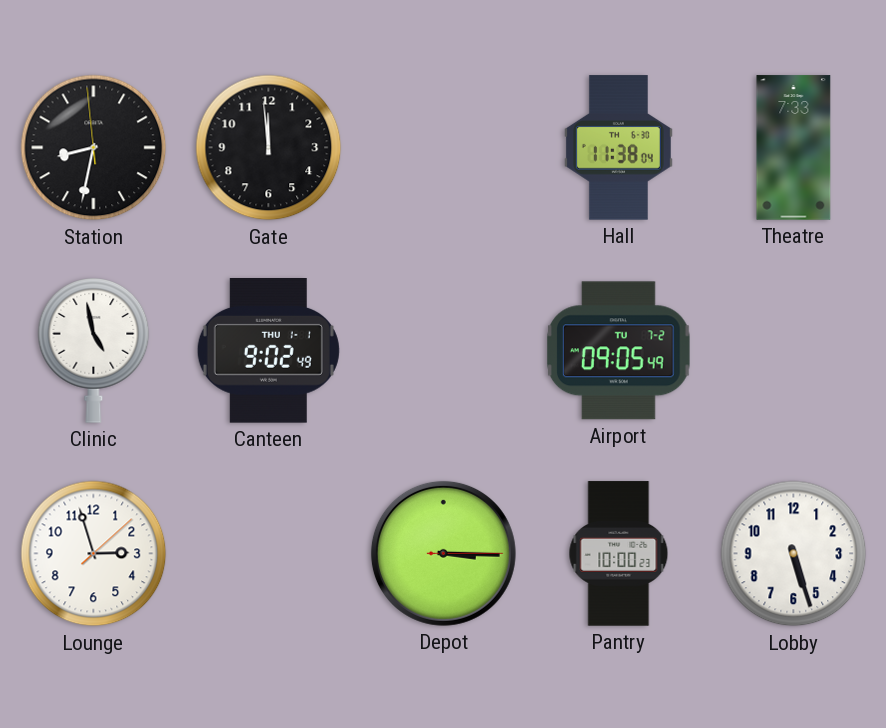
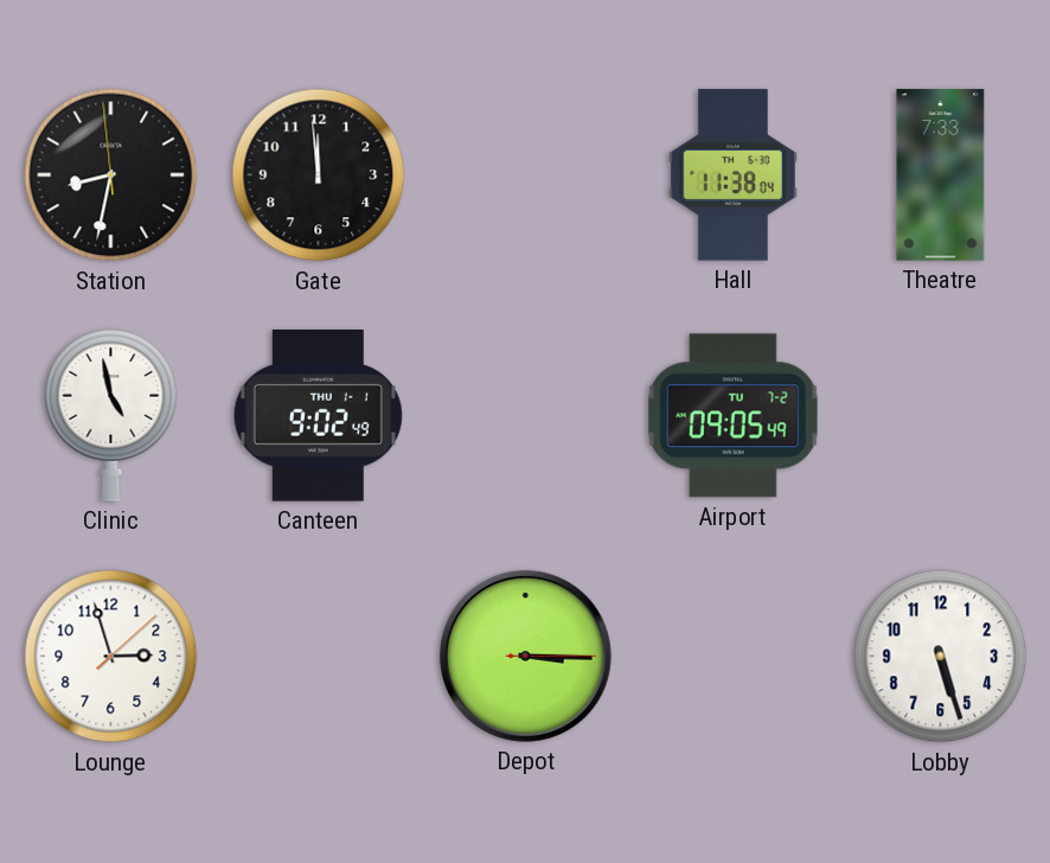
Pantry: 10:00 -> none (619, 554)
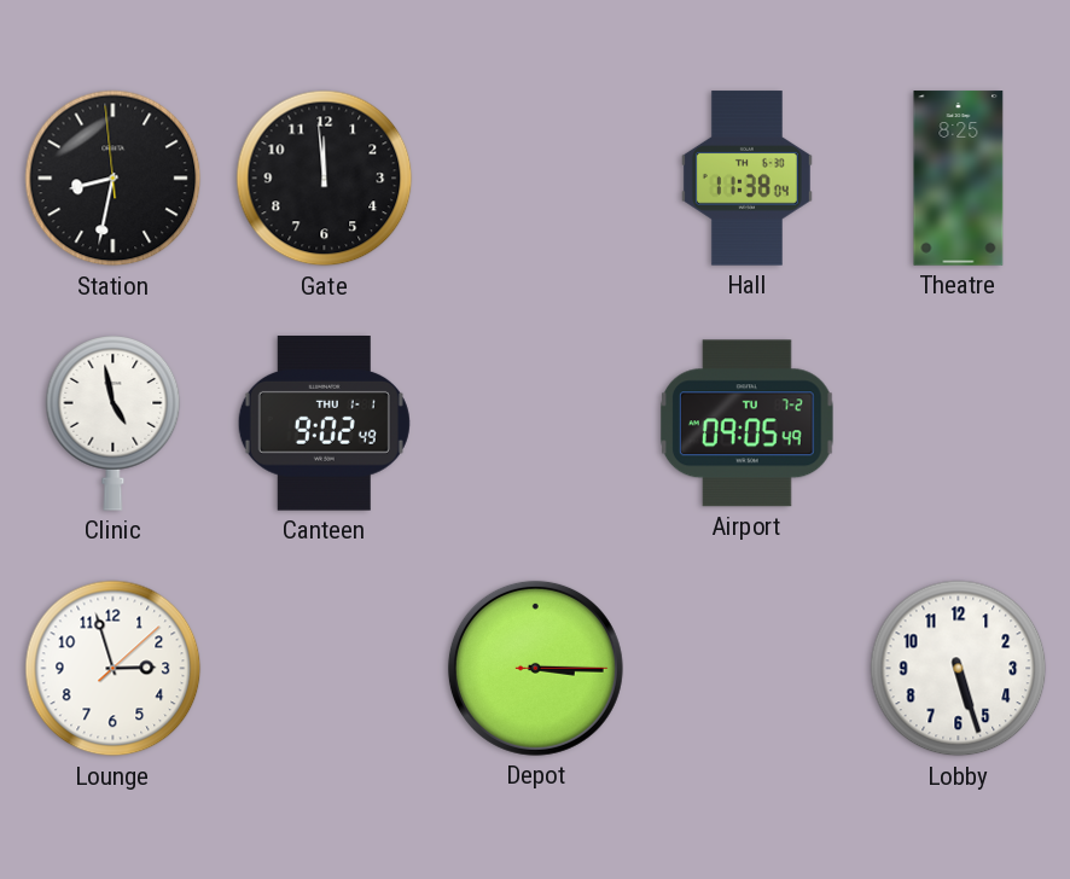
Theatre: 7:33 -> 8:25 (959, 179)
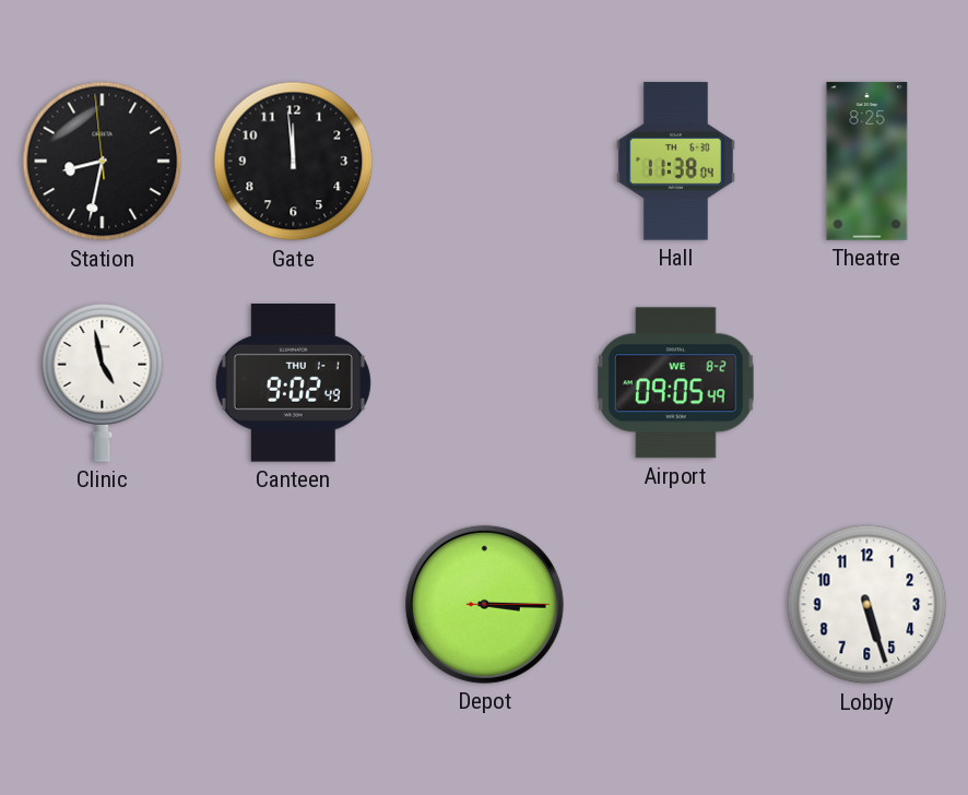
Airport date: TU 7-2 -> WE 8-2 (676, 383)
Lounge: 2:57 -> none (114, 669)
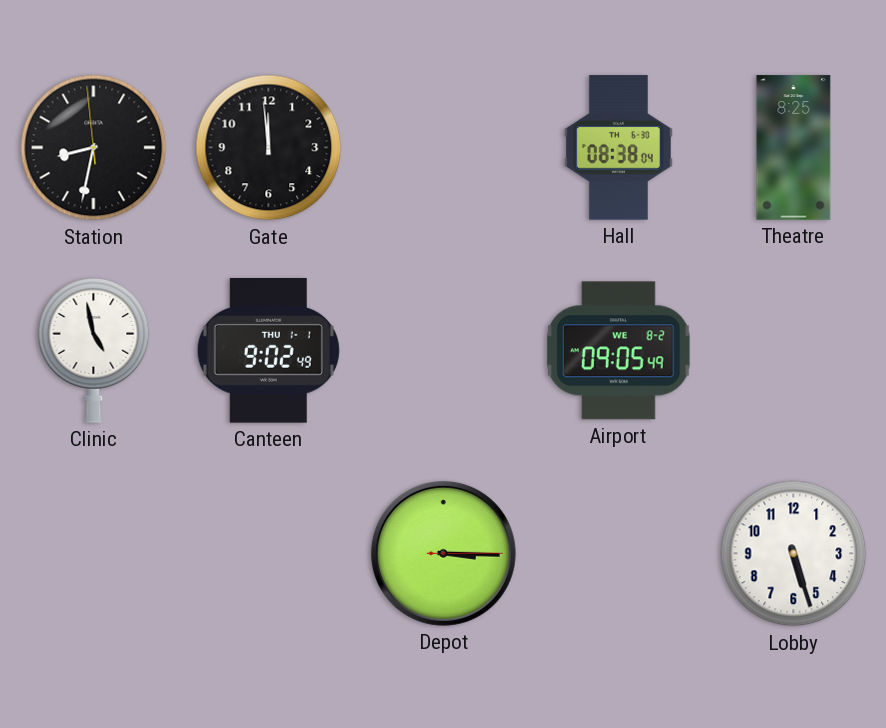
Hall: 11:38 -> 08:38 (618, 148)
